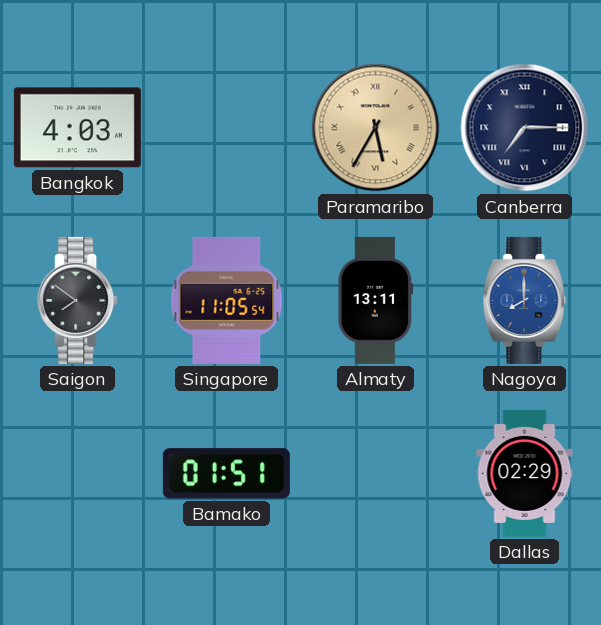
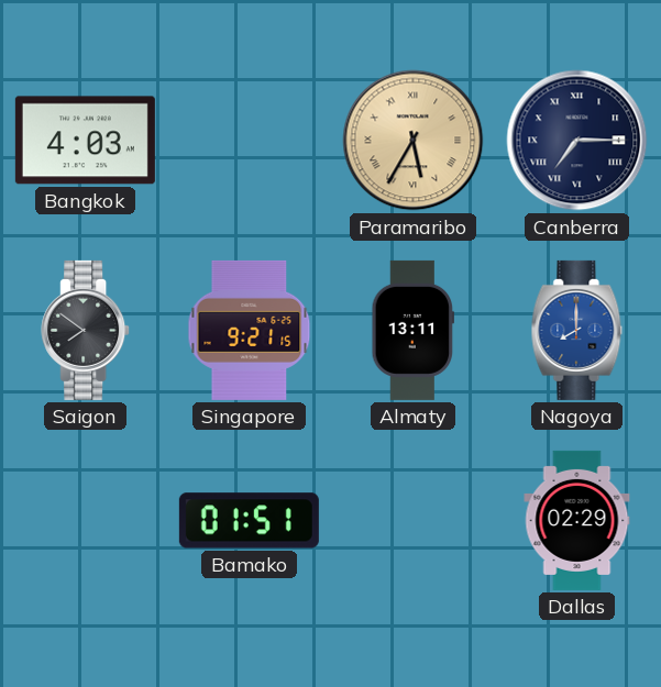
Singapore: 11:05 -> 9:21 (250, 330)
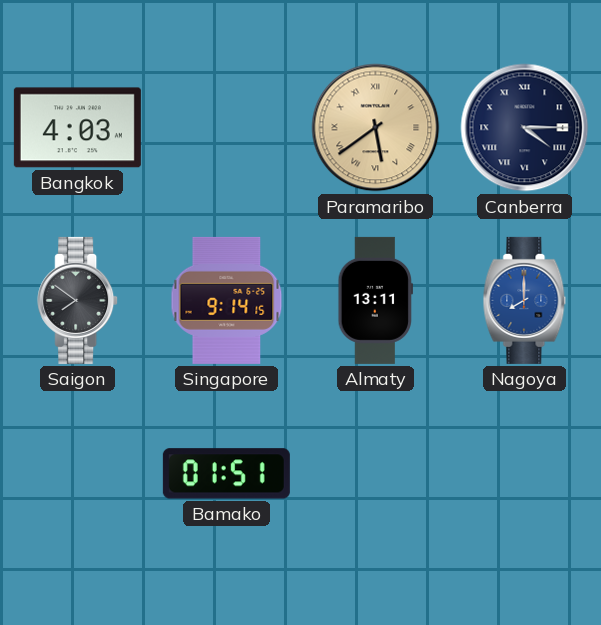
Paramaribo: 5:35 -> 5:39 (376, 128)
Canberra: 7:15 -> 4:15 (525, 128)
Singapore: 9:21 -> 9:14 (227, 300)
Dallas: 02:29 -> none (577, 520)
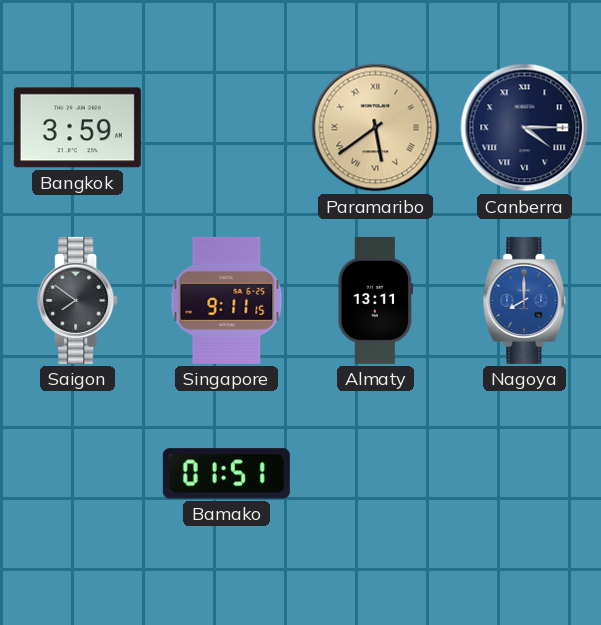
Bangkok: 4:03 -> 3:59 (77, 128)
Singapore: 9:14 -> 9:11 (227, 300)
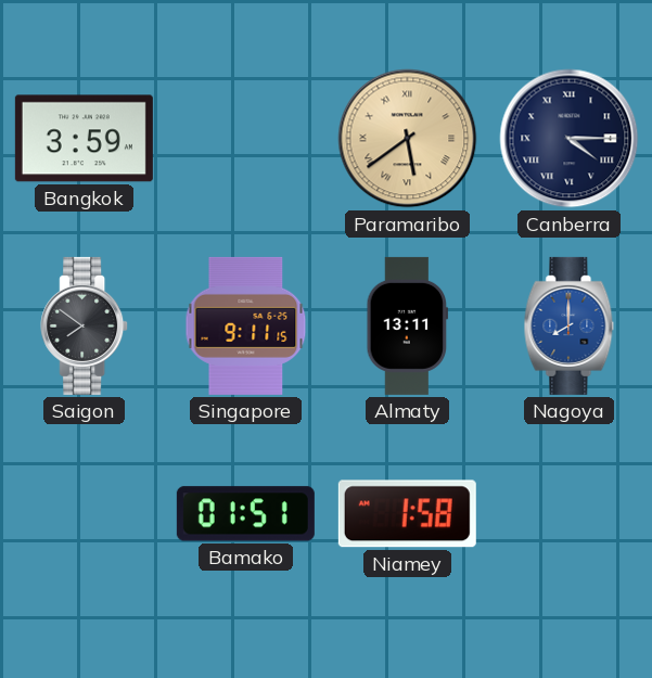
Niamey: none -> 1:58 (407, 514)
